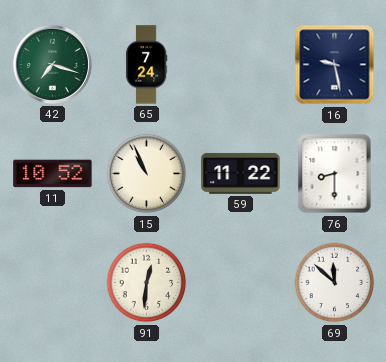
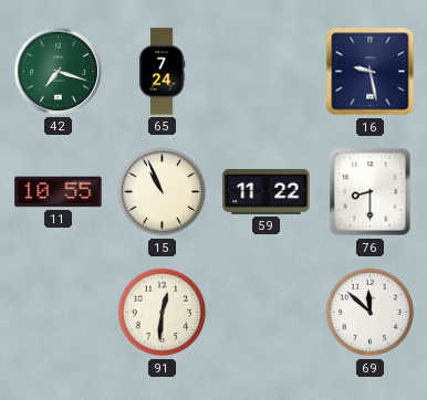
11: 10:52 -> 10:55 (59, 192)
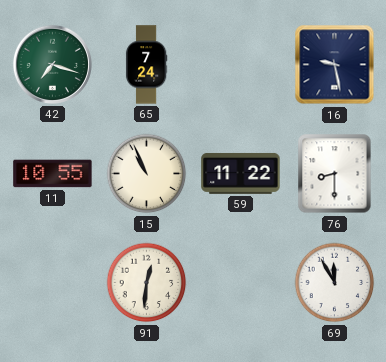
69: 11:52 -> 11:55 (335, 283)
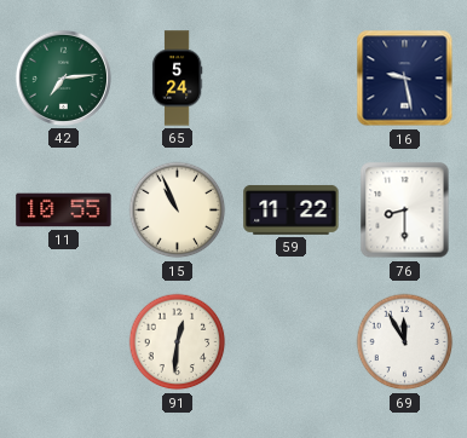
42: 7:18 -> 7:14 (63, 77)
65: 7:24 -> 5:24 (177, 79)
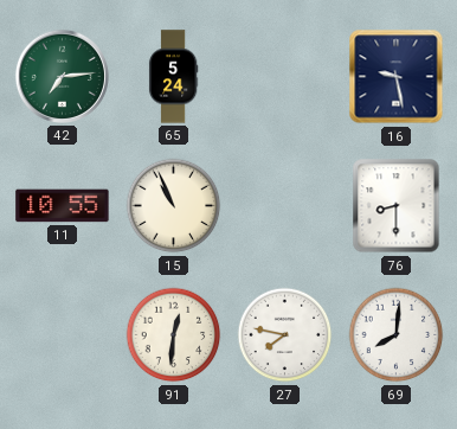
59: 11:22 -> none (292, 209)
27: none -> 7:47 (285, 335)
69: 11:55 -> 8:01 (397, 335)
